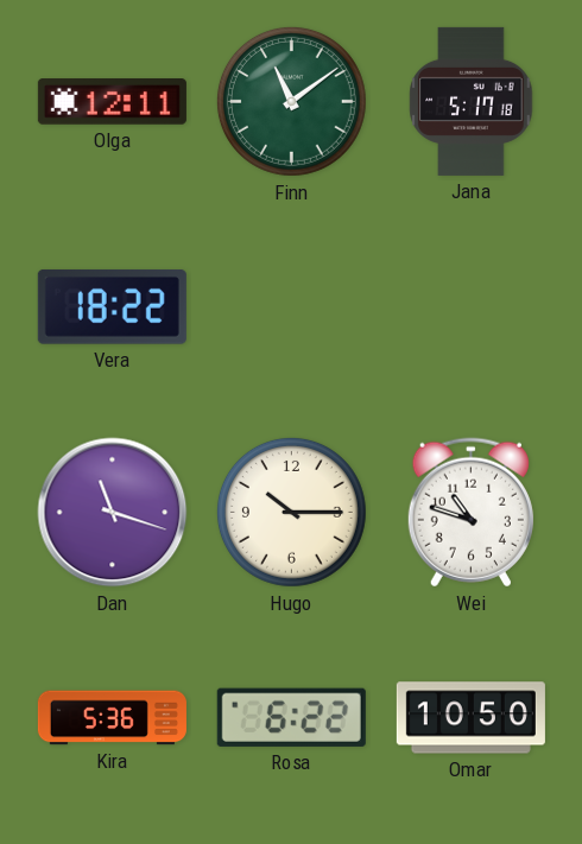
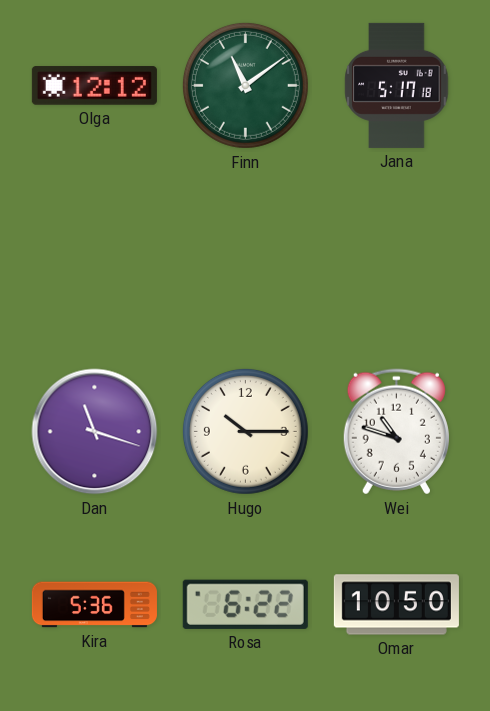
Olga: 12:11 -> 12:12 (94, 86)
Vera: 18:22 -> none (112, 306)
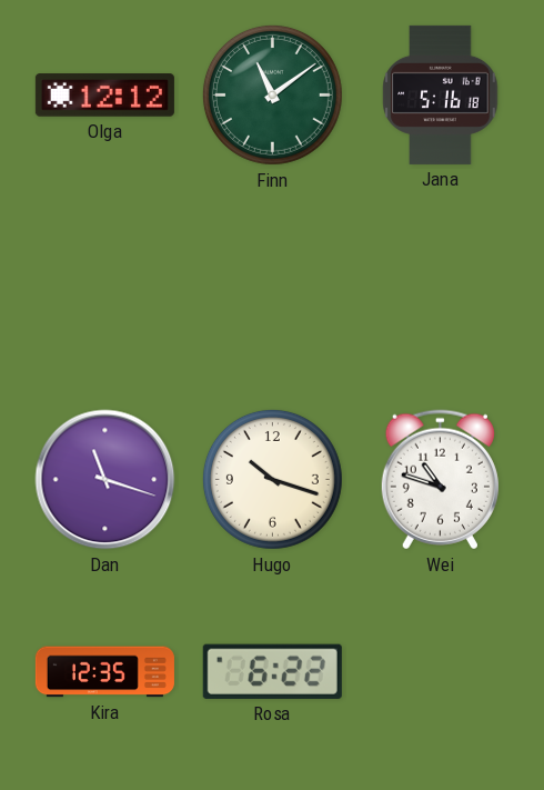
Jana: 5:17 -> 5:16 (441, 94)
Hugo: 10:15 -> 10:18 (272, 479)
Kira: 5:36 -> 12:35 (104, 672)
Omar: 10:50 -> none (396, 605)
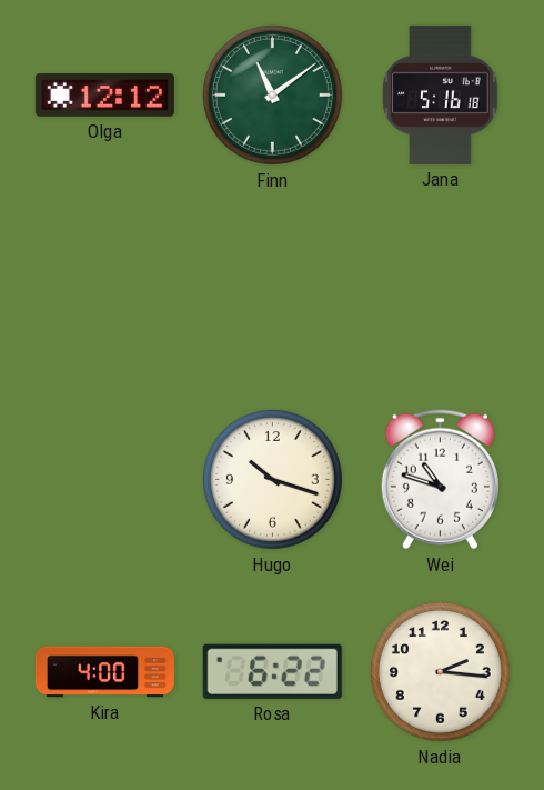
Dan: 11:18 -> none (105, 480)
Kira: 12:35 -> 4:00 (104, 672)
Nadia: none -> 2:16 (440, 671)
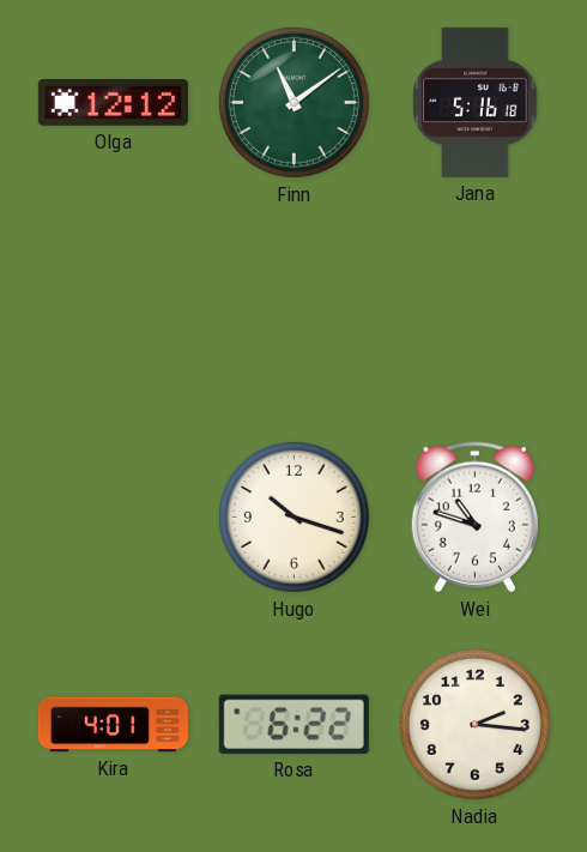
Kira: 4:00 -> 4:01 (113, 725)
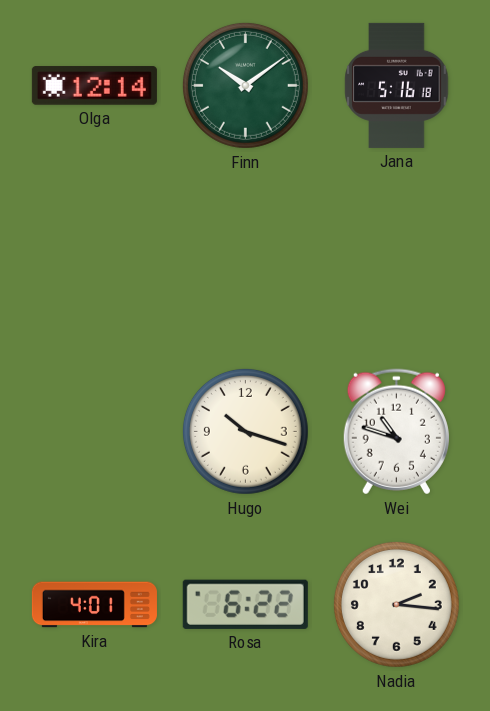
Olga: 12:12 -> 12:14 (94, 86)
Finn: 11:09 -> 10:09 (245, 85)
